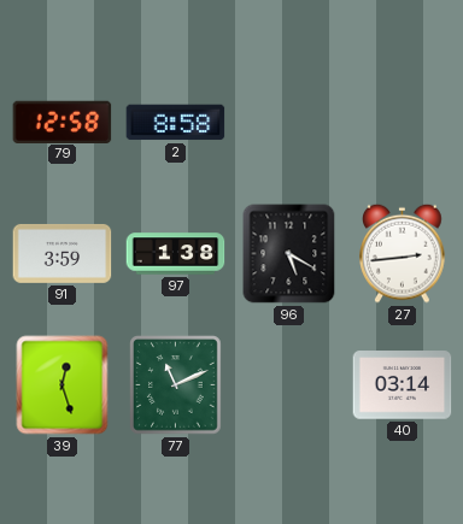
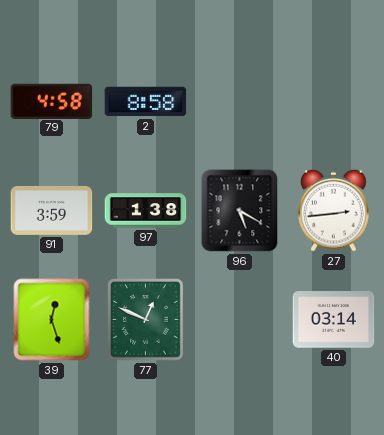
79: 12:58 -> 4:58 (52, 101)
77: 11:11 -> 12:49 (146, 320)
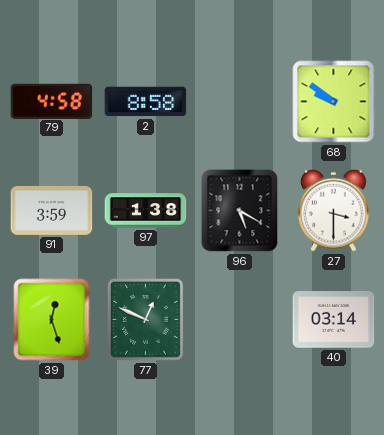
68: none -> 9:51 (334, 102)
27: 2:44 -> 3:30 (334, 210)
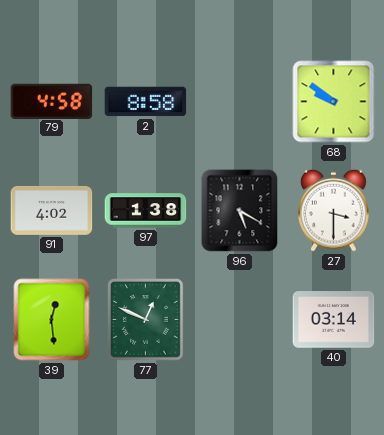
91: 3:59 -> 4:02 (52, 210)
39: 12:27 -> 12:29 (52, 320)
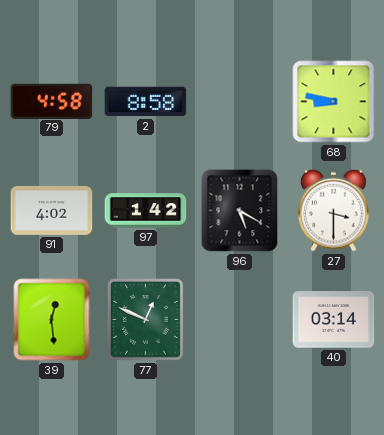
68: 9:51 -> 8:47 (334, 102)
97: 1:38 -> 1:42 (146, 211)
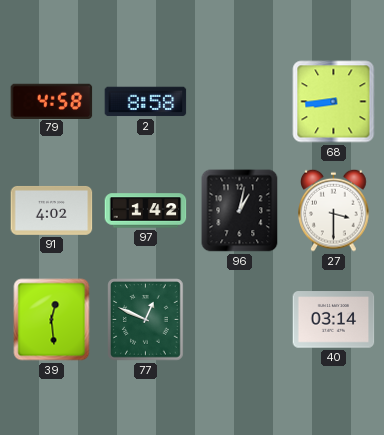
68: 8:47 -> 8:44 (334, 102)
96: 5:20 -> 1:02 (240, 211)
